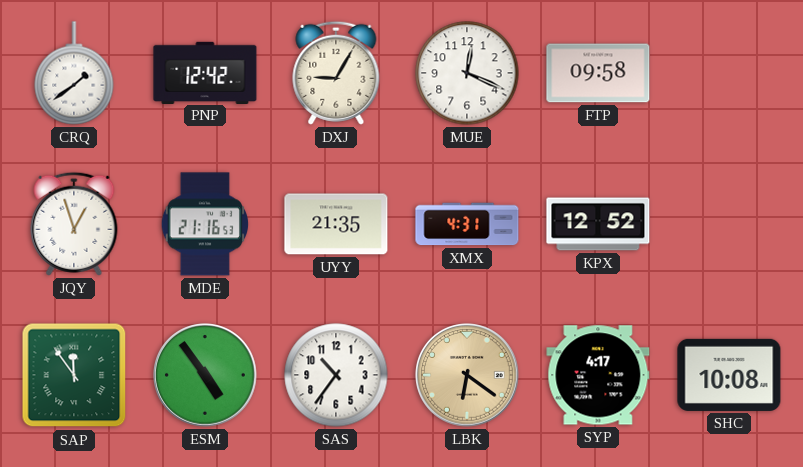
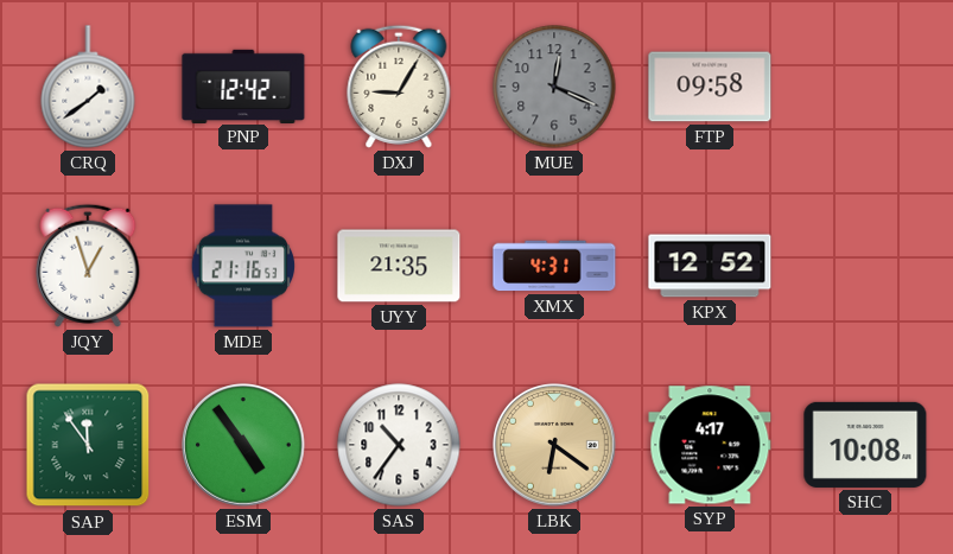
MUE dial: white -> grey (554, 87)
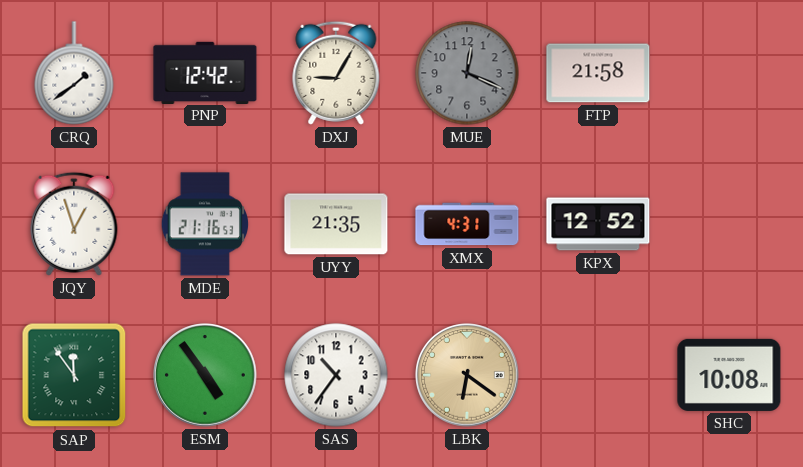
FTP: 09:58 -> 21:58 (598, 73)
SYP: 4:17 -> none (710, 445)
